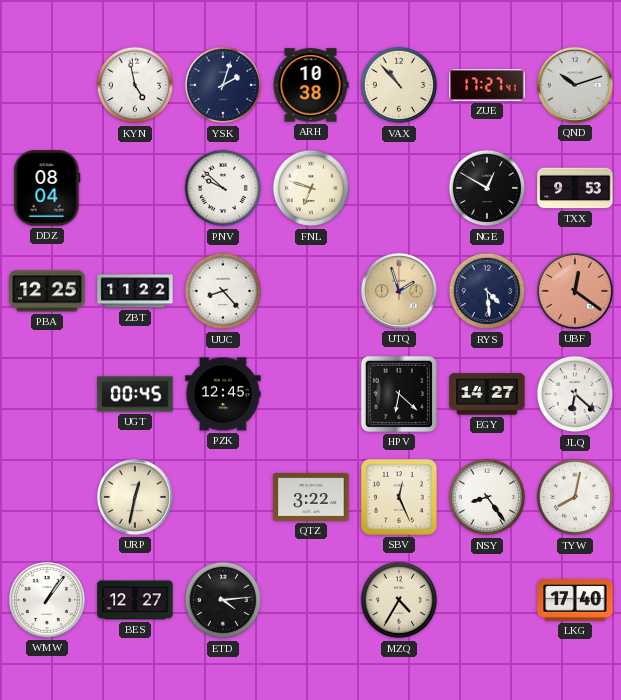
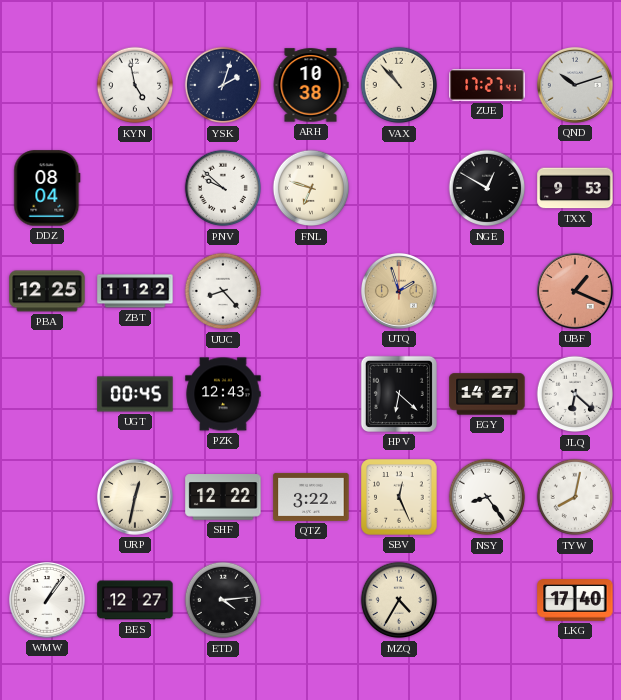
RYS: 4:29 -> none (487, 291)
UBF: 12:21 -> 1:19 (575, 291)
PZK: 12:45 -> 12:43 (223, 394)
SHF: none -> 12:22 (223, 497)
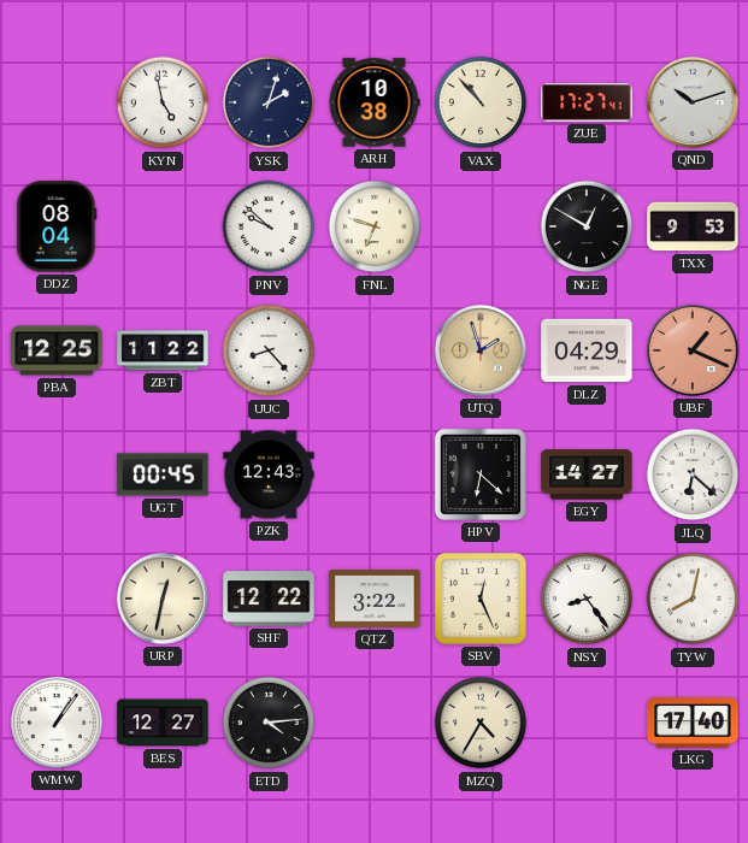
DLZ: none -> 04:29 (587, 350)
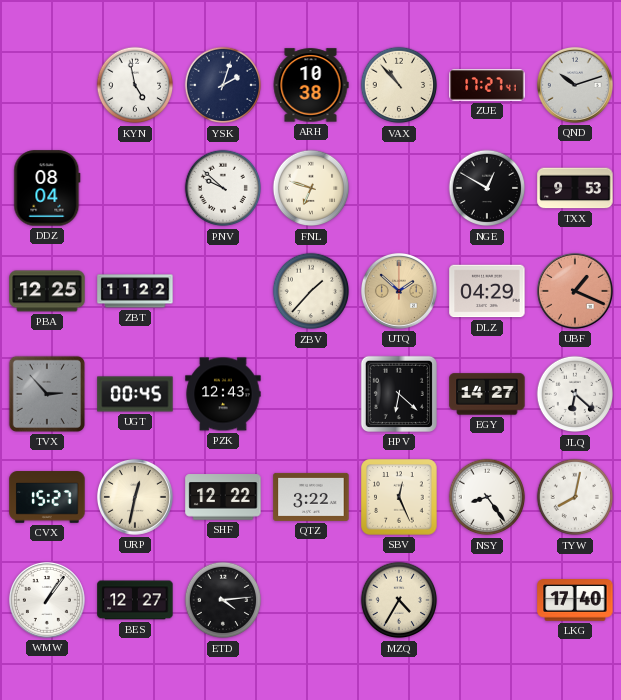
UUC: 8:23 -> none (269, 350)
ZBV: none -> 1:37 (311, 291)
UTQ: 1:57 -> 1:52 (399, 291)
TVX: none -> 2:53 (47, 394)
CVX: none -> 15:27 (47, 497)
